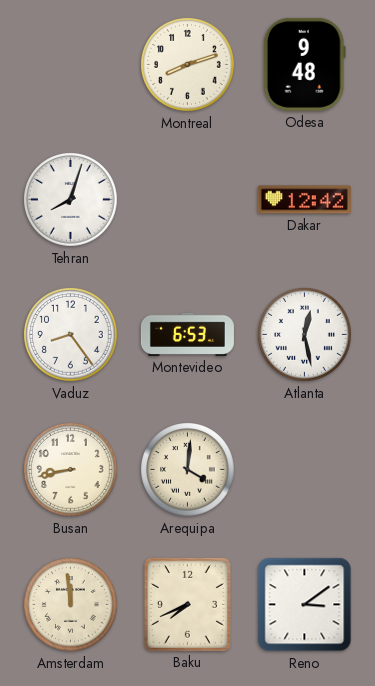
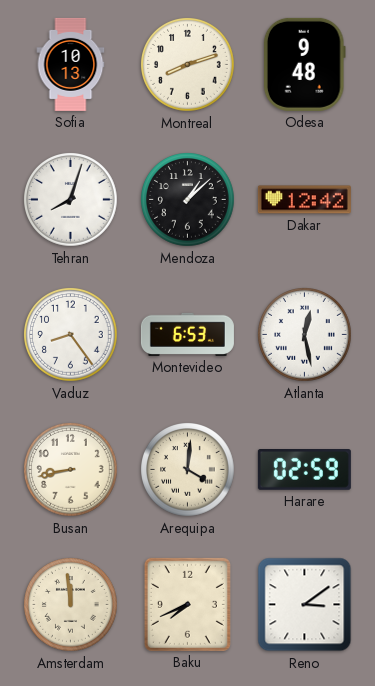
Sofia: none -> 10:13 (71, 64)
Mendoza: none -> 1:08 (188, 200)
Harare: none -> 02:59 (304, 470)
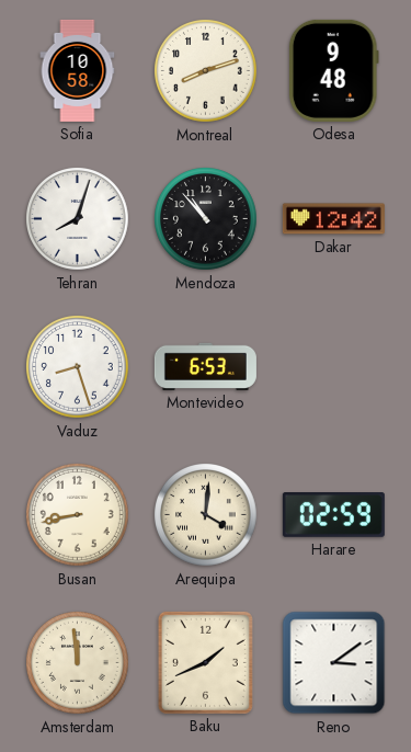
Sofia: 10:13 -> 10:58 (78, 70)
Mendoza: 1:08 -> 10:53 (206, 219)
Vaduz: 8:24 -> 8:27 (78, 367)
Atlanta: 12:28 -> none (305, 335)
Baku: 7:41 -> 1:41 (205, 662)
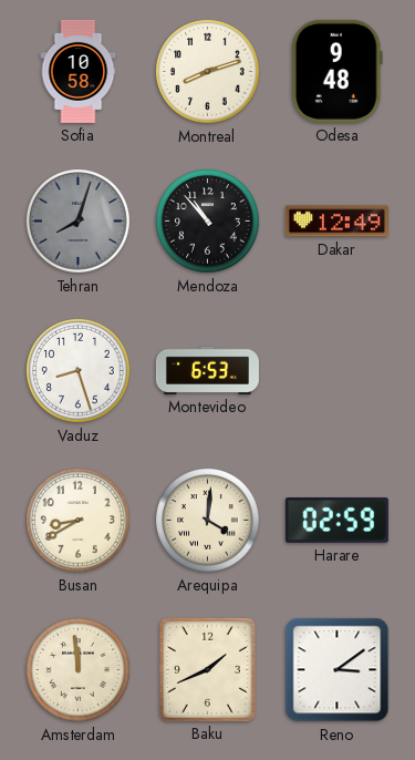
Tehran dial: white -> grey (79, 222)
Dakar: 12:42 -> 12:49 (336, 222)
Busan: 8:43 -> 8:40 (79, 521)
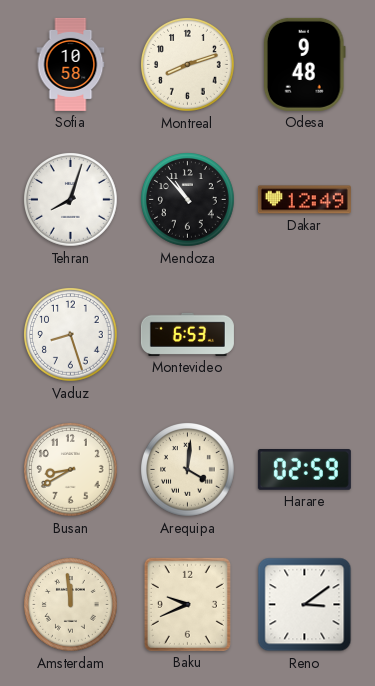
Tehran dial: grey -> white (71, 200)
Baku: 1:41 -> 9:41 (187, 604)
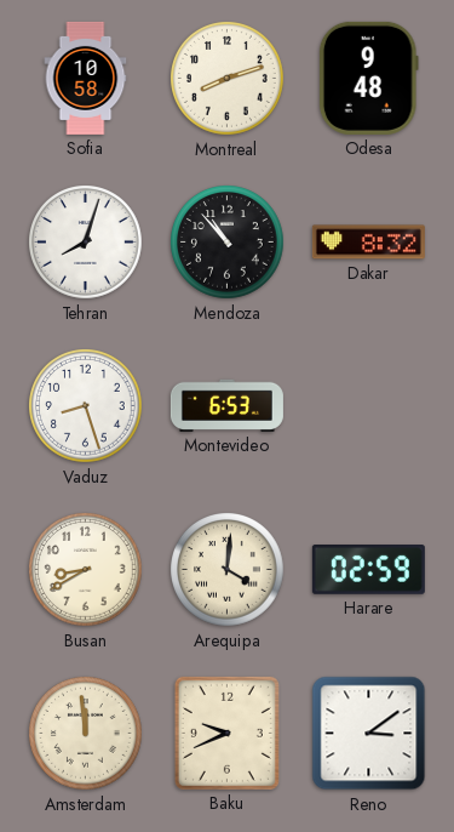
Dakar: 12:49 -> 8:32 (368, 243)
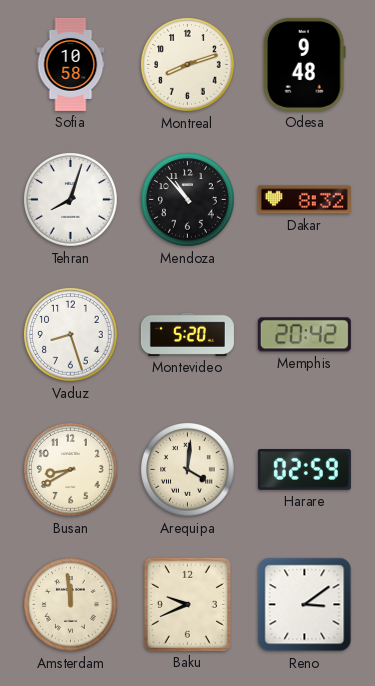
Montevideo: 6:53 -> 5:20 (187, 334)
Memphis: none -> 20:42 (304, 335)
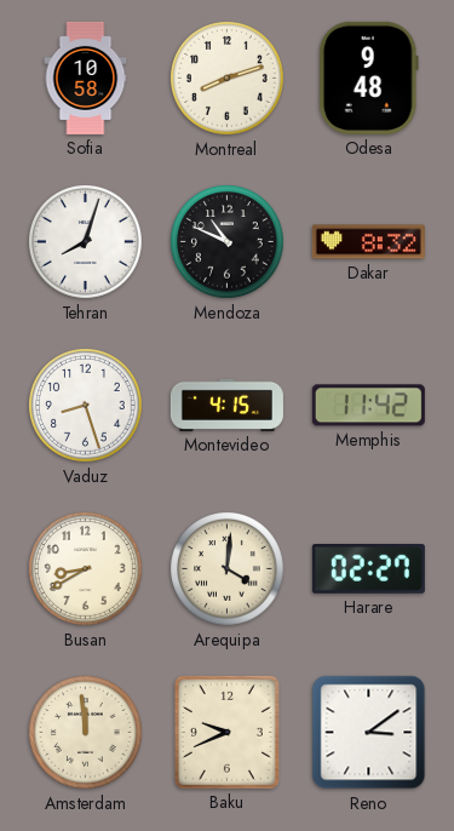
Mendoza: 10:53 -> 10:49 (228, 242)
Montevideo: 5:20 -> 4:15 (226, 405)
Memphis: 20:42 -> 11:42 (368, 406)
Harare: 02:59 -> 02:27 (368, 569)
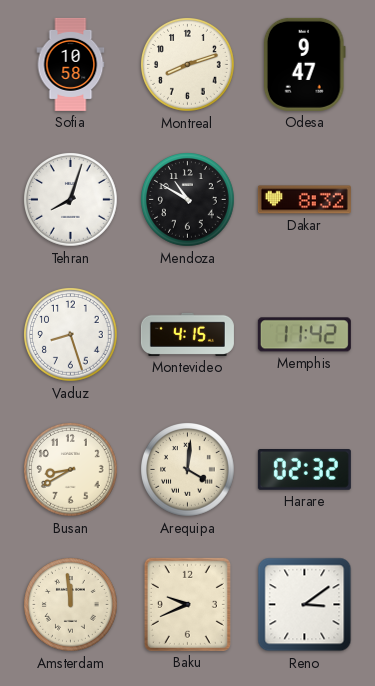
Odesa: 9:48 -> 9:47 (304, 64)
Mendoza: 10:49 -> 10:50 (188, 200)
Harare: 02:27 -> 02:32 (304, 470)
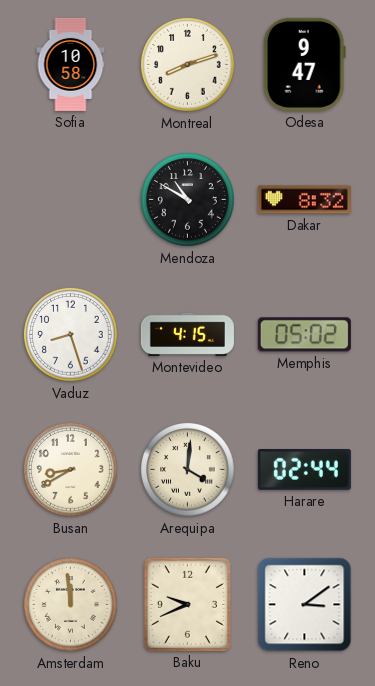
Tehran: 8:03 -> none (71, 200)
Memphis: 11:42 -> 05:02 (304, 335)
Harare: 02:32 -> 02:44 (304, 470)
